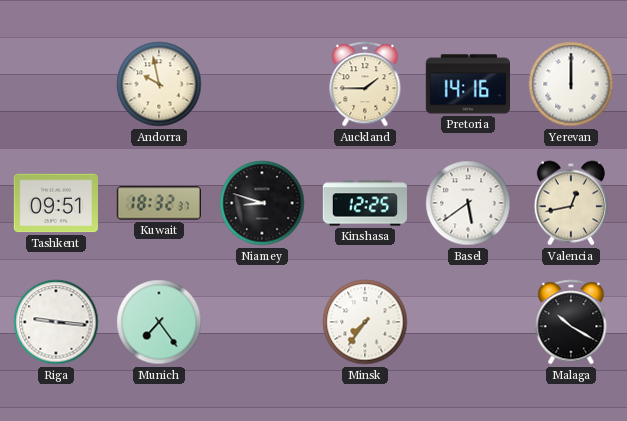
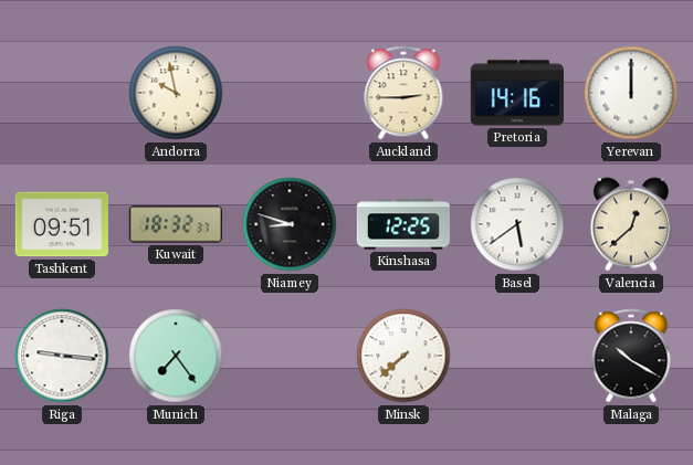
Auckland: 1:45 -> 2:45 (403, 93)
Valencia: 12:43 -> 12:38 (631, 224)
Minsk: 7:36 -> 7:38 (403, 356)
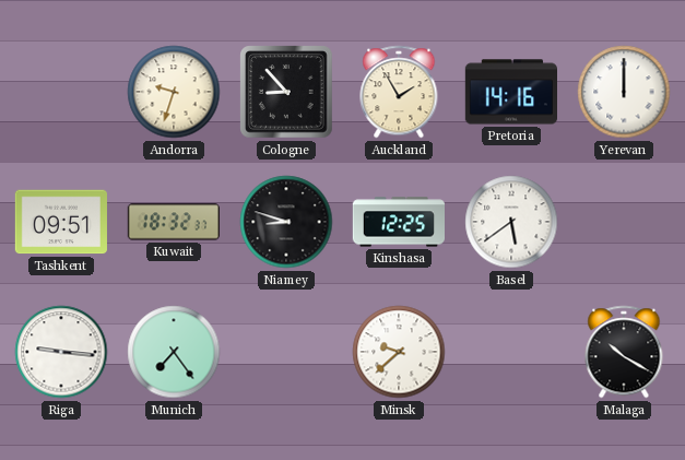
Andorra: 9:58 -> 9:33 (174, 92)
Cologne: none -> 8:53 (286, 92)
Auckland: 2:45 -> 1:55 (399, 92)
Valencia: 12:38 -> none (631, 224)
Minsk: 7:38 -> 9:38 (399, 352)
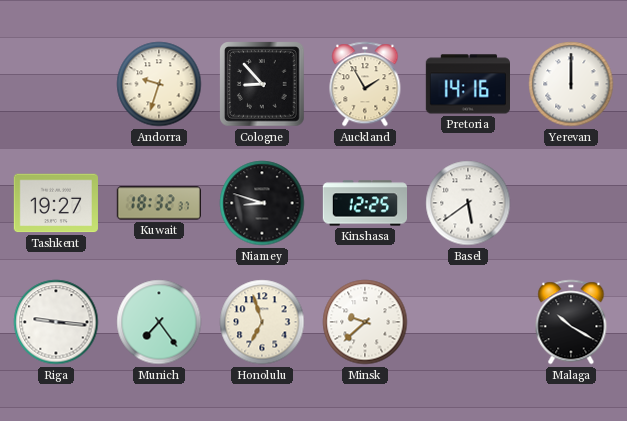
Tashkent: 09:51 -> 19:27 (56, 203)
Honolulu: none -> 6:57 (262, 322)
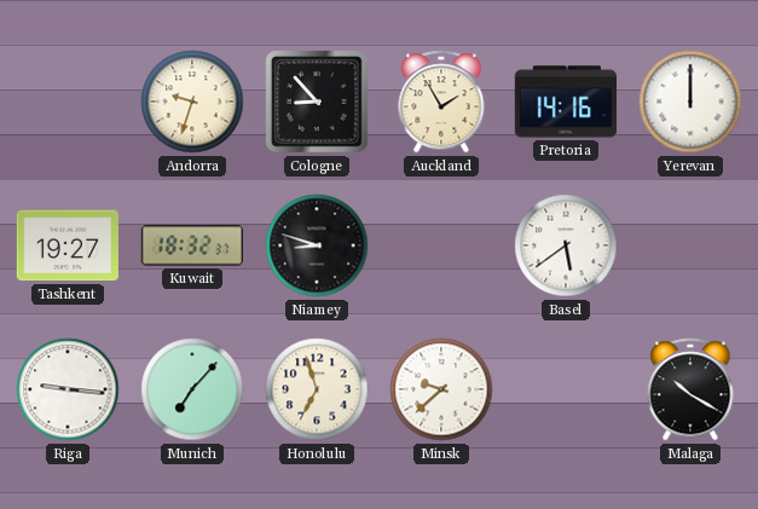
Kinshasa: 12:25 -> none (364, 203)
Munich: 7:24 -> 7:07 (192, 389)
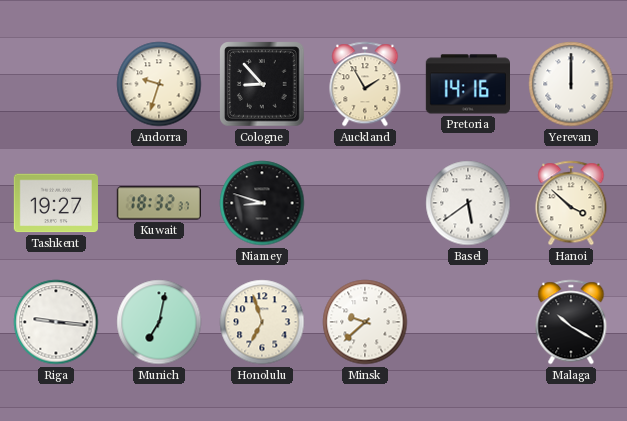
Hanoi: none -> 3:52 (571, 203)
Munich: 7:07 -> 7:02 (159, 322)
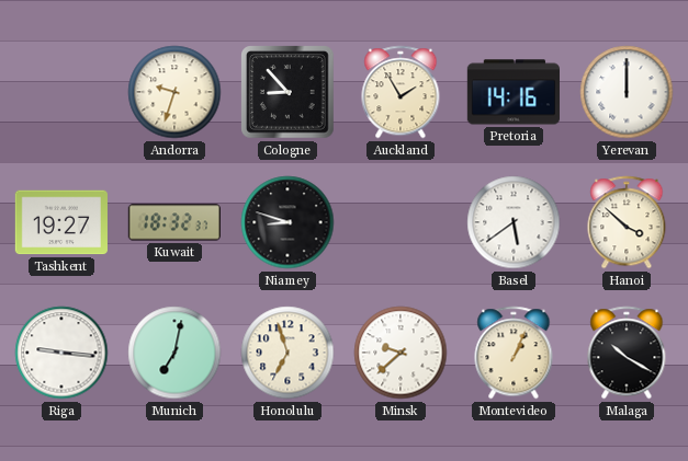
Montevideo: none -> 1:04 (514, 353)
